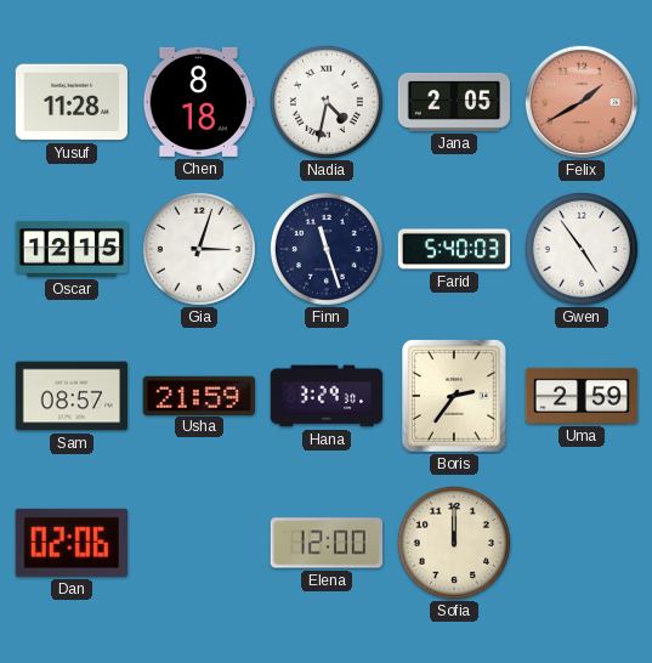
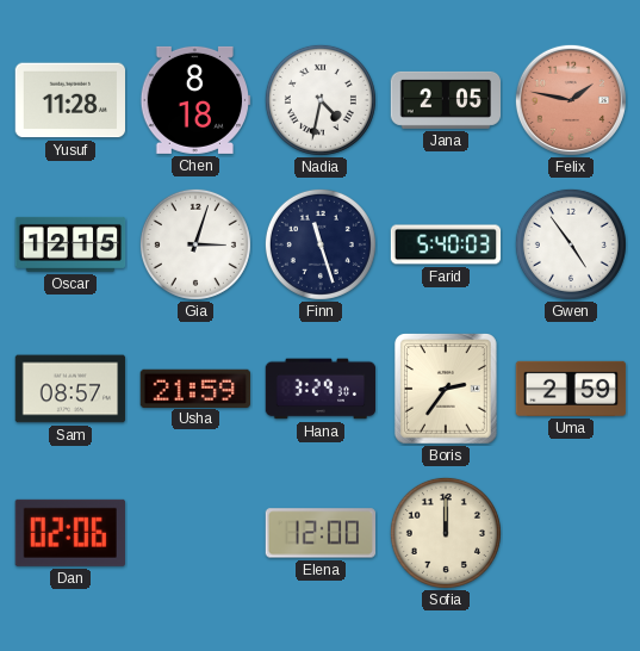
Felix: 1:40 -> 1:47 (571, 100)
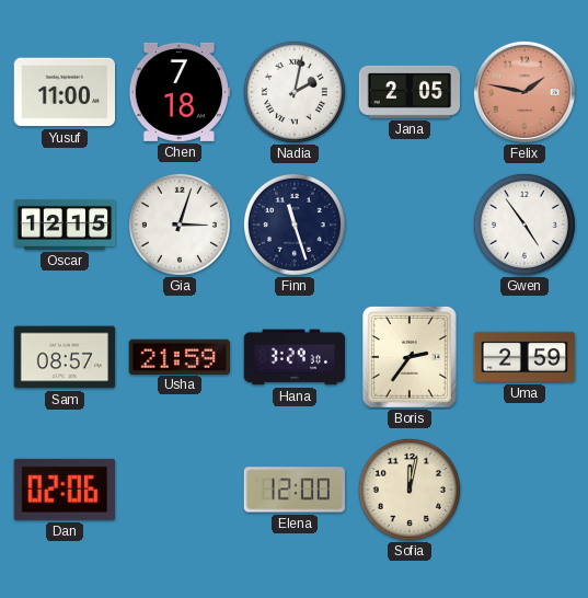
Yusuf: 11:28 -> 11:00 (64, 92)
Chen: 8:18 -> 7:18 (180, 92)
Nadia: 4:32 -> 2:02 (295, 92)
Farid: 5:40 -> none (446, 244)
Sofia: 12:00 -> 12:02 (410, 490)
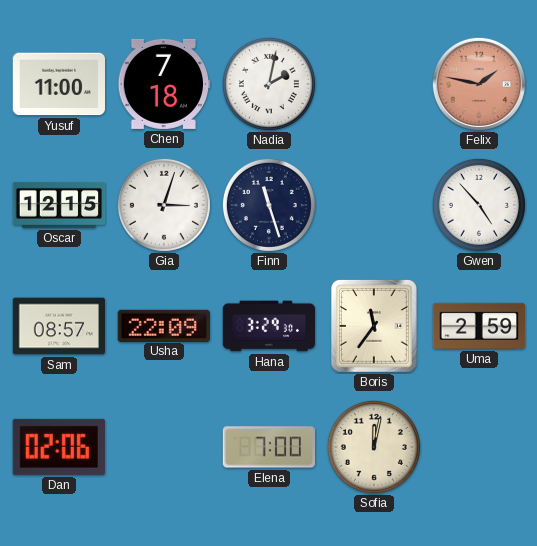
Jana: 2:05 -> none (410, 92)
Gwen: 4:54 -> 4:53 (479, 205)
Usha: 21:59 -> 22:09 (163, 325)
Boris: 2:36 -> 11:36 (374, 327)
Elena: 12:00 -> 7:00 (269, 447)
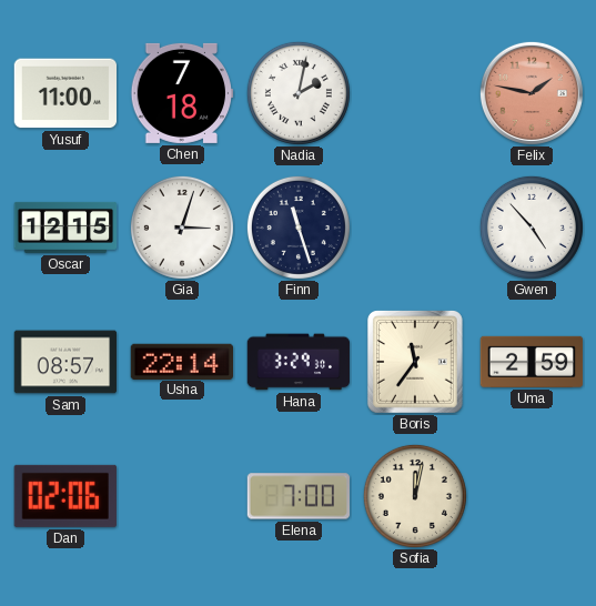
Usha: 22:09 -> 22:14 (181, 361)
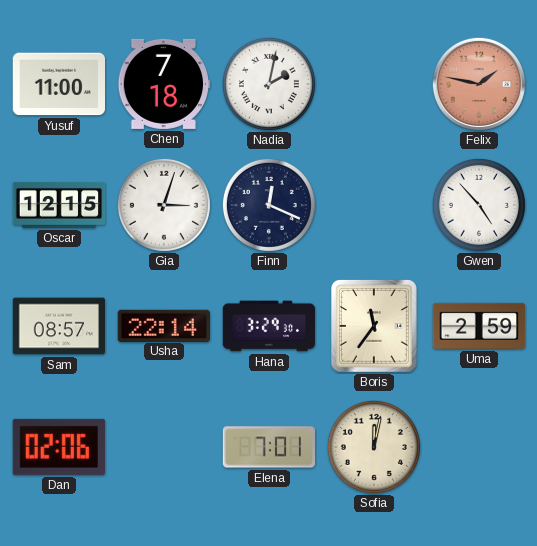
Finn: 11:27 -> 12:19 (269, 205)
Elena: 7:00 -> 7:01 (269, 447)
